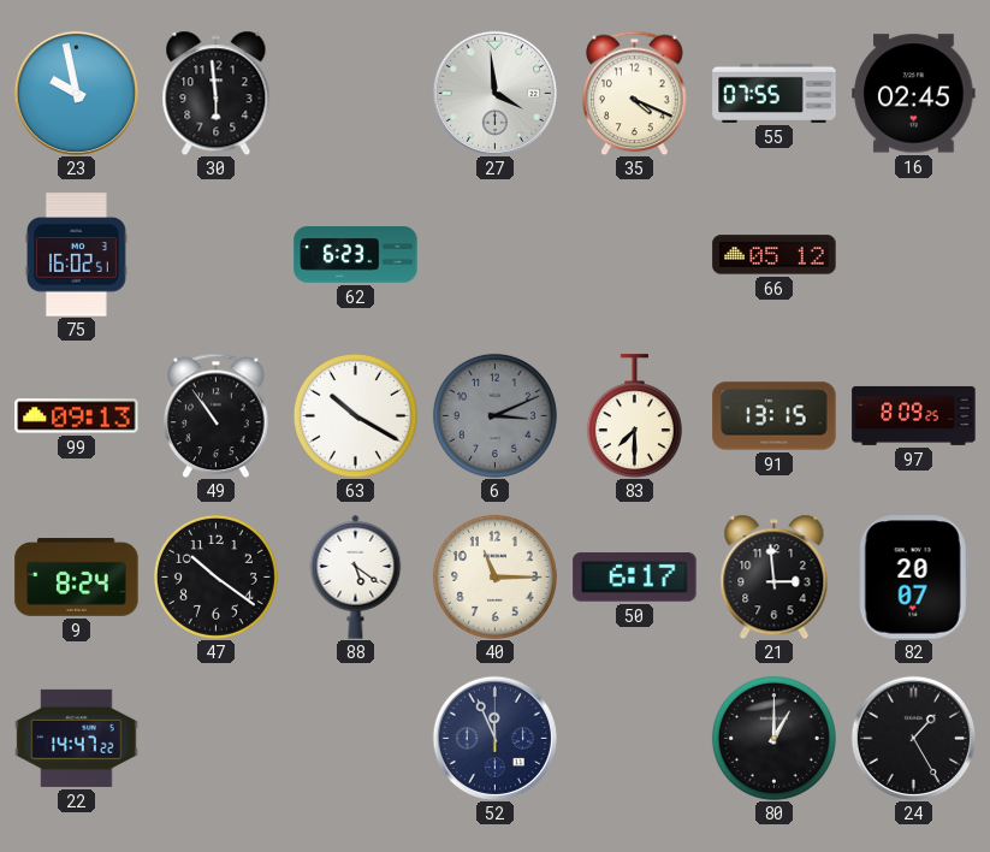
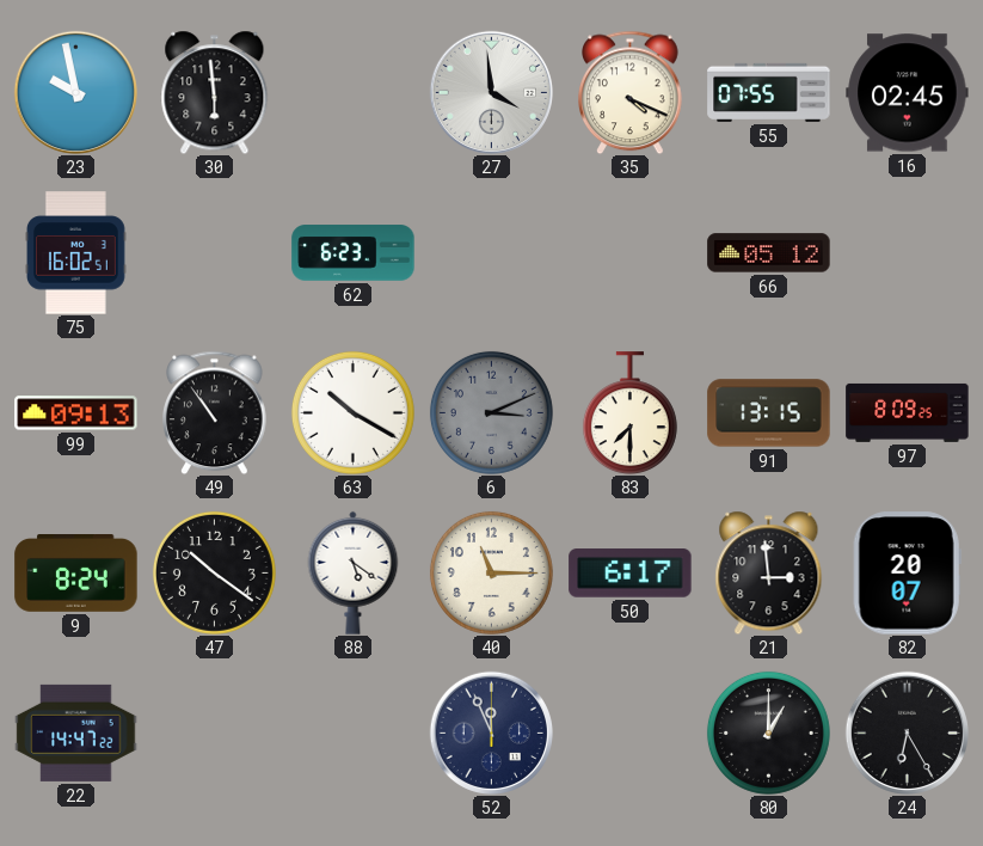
24: 1:25 -> 6:25 (907, 732)
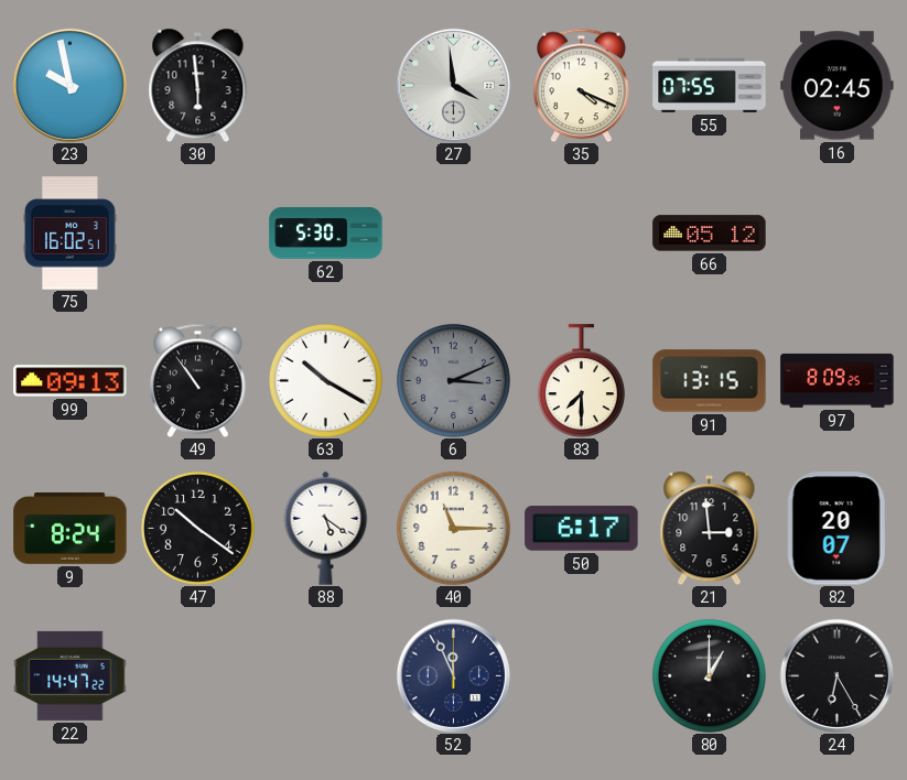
62: 6:23 -> 5:30 (326, 234)
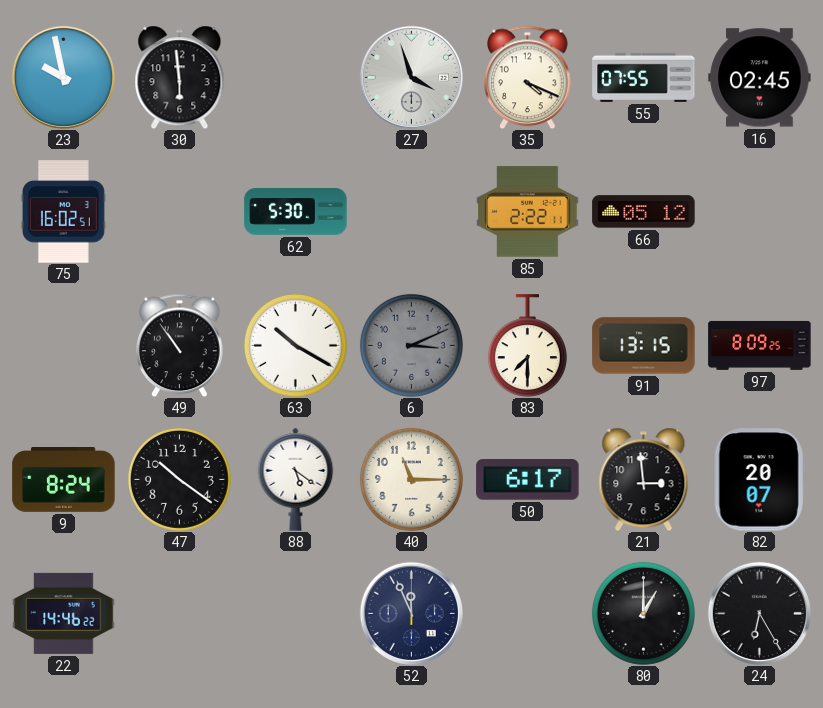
27: 3:59 -> 3:57 (411, 77)
85: none -> 2:22 (528, 212)
99: 09:13 -> none (71, 381)
22: 14:47 -> 14:46 (64, 613)
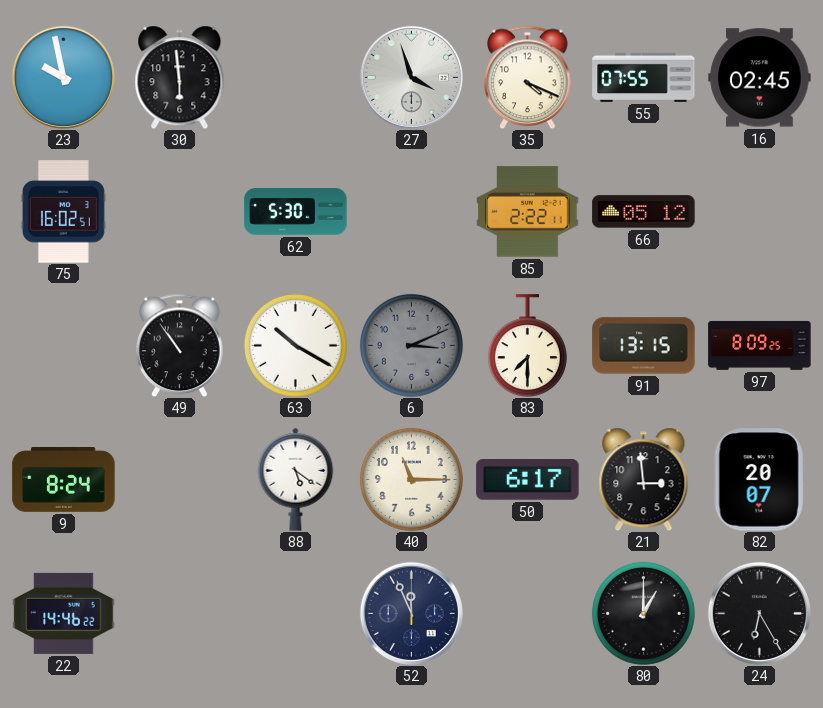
47: 10:21 -> none (179, 479)
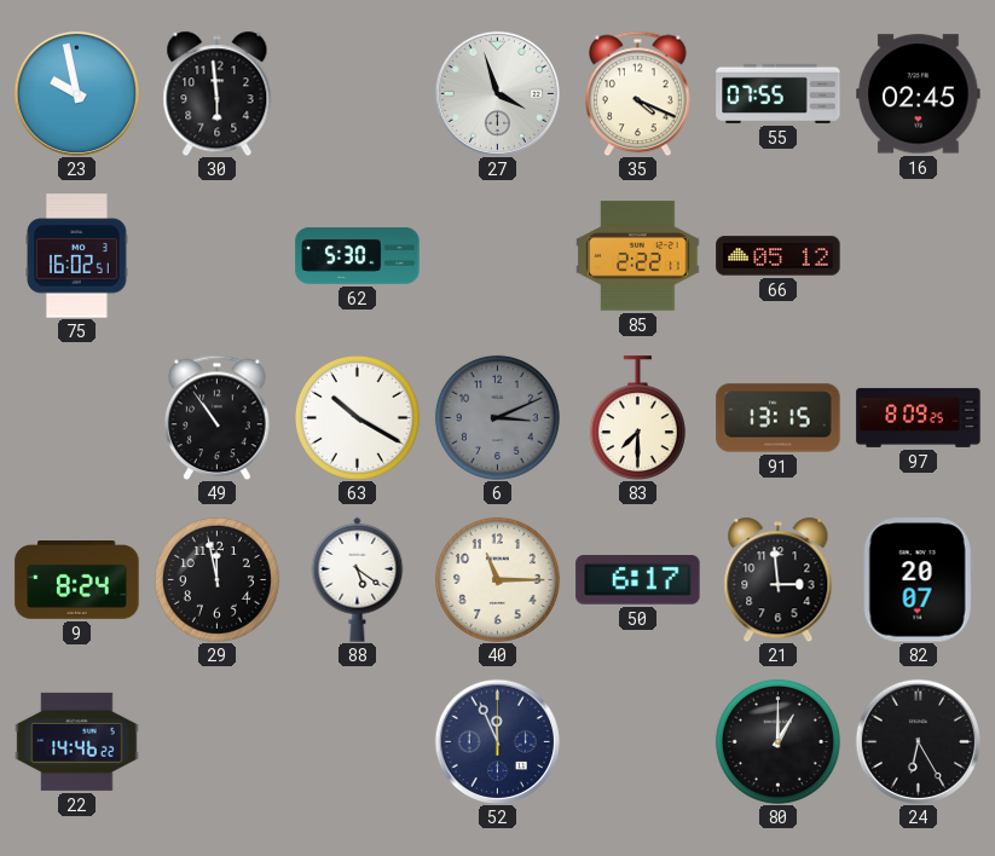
29: none -> 11:58 (216, 579)
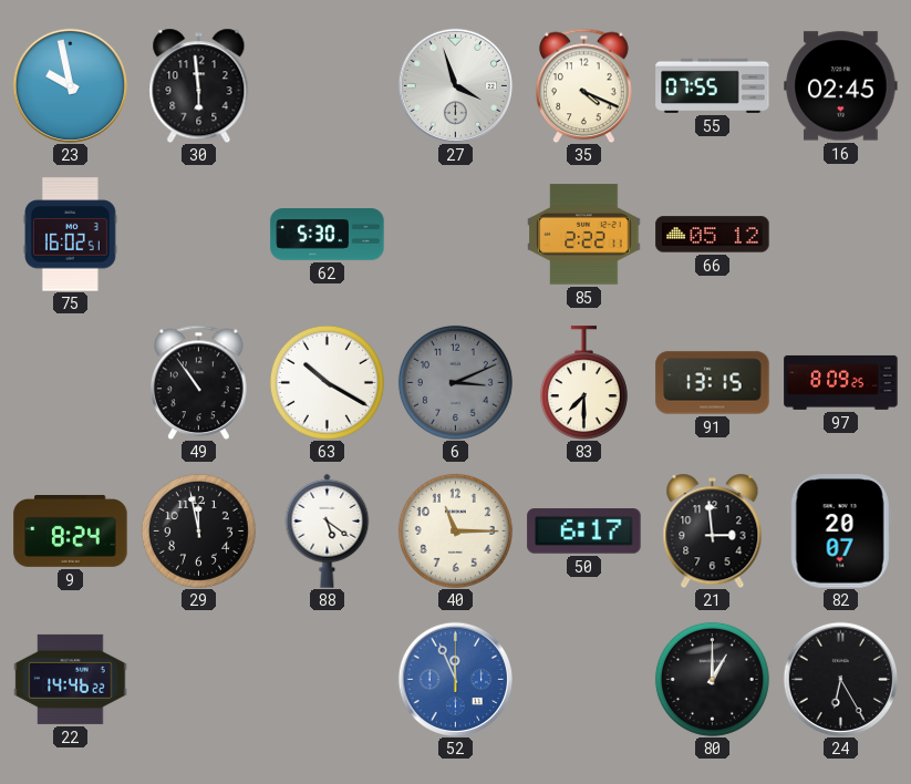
52 dial: navy -> blue (455, 679)
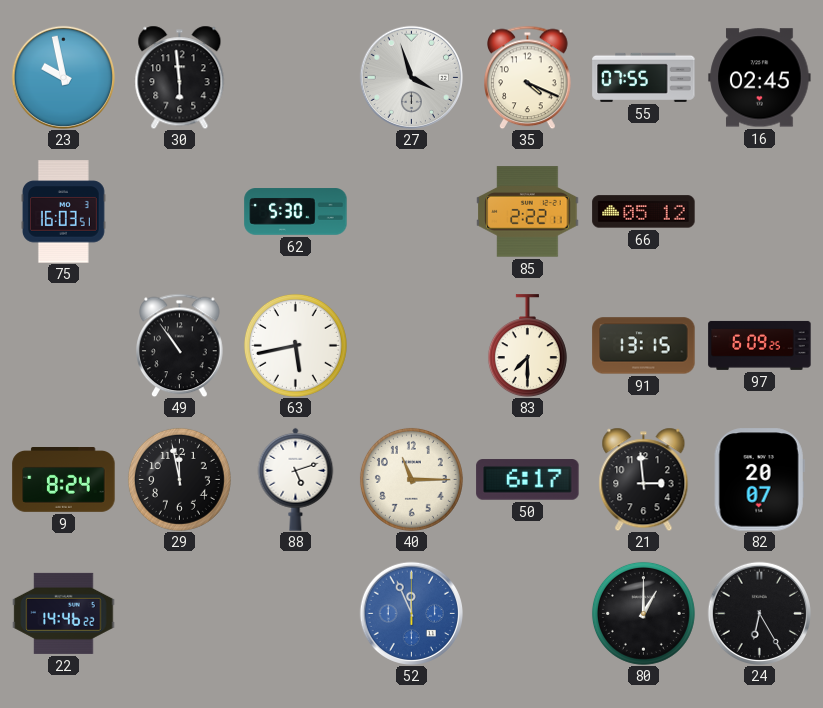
75: 16:02 -> 16:03 (64, 212)
63: 10:20 -> 5:43 (295, 345)
6: 3:11 -> none (455, 382)
97: 8:09 -> 6:09 (760, 345)
88: 5:21 -> 5:12 (296, 479)
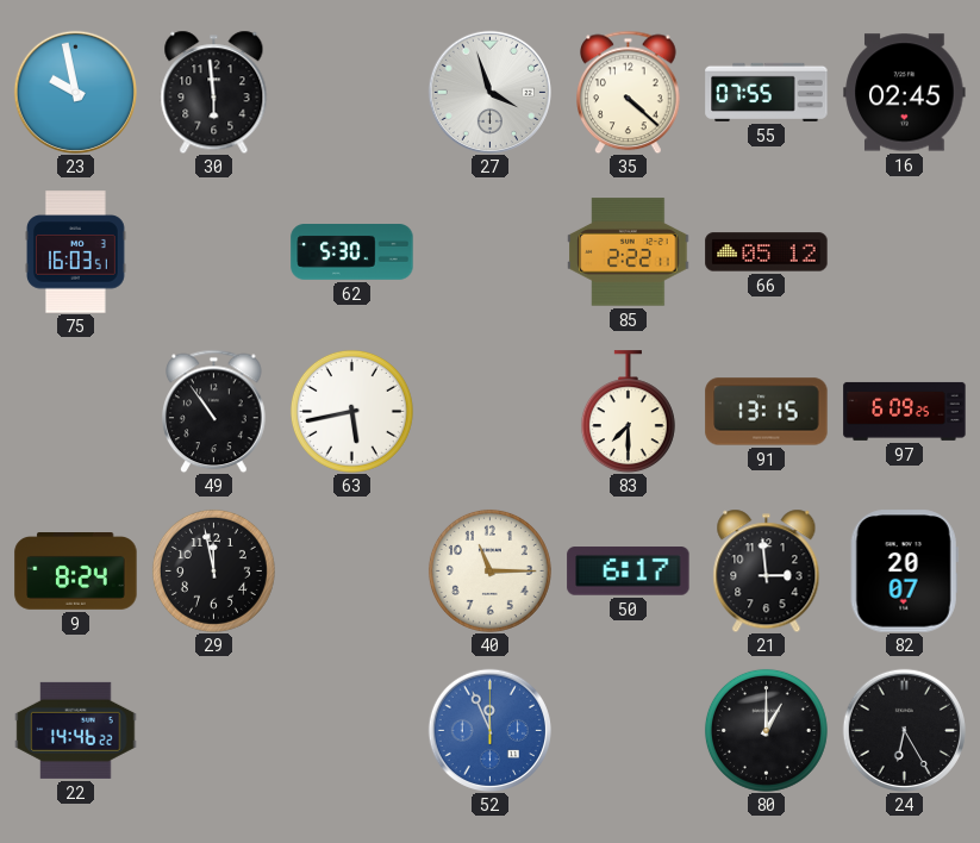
35: 4:19 -> 4:22 (629, 92)
88: 5:12 -> none (296, 479)
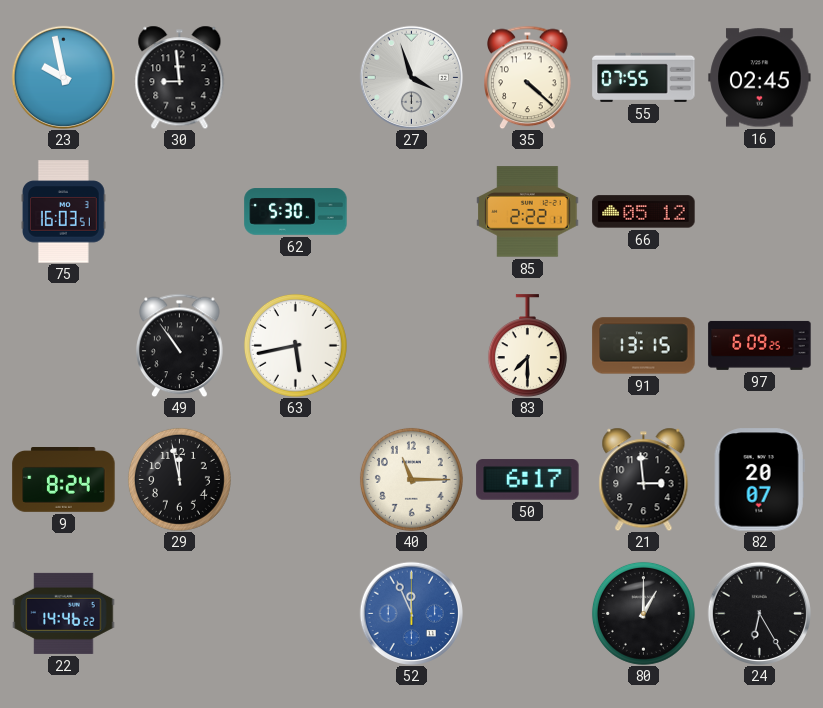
30: 5:59 -> 8:59 (180, 77)
